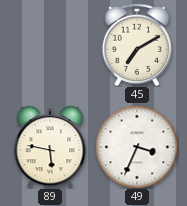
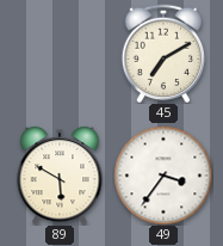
89: 5:47 -> 5:50 (60, 176)
49: 3:34 -> 3:36 (163, 176)
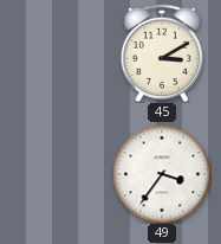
45: 7:10 -> 3:10 (161, 53)
89: 5:50 -> none (60, 176)
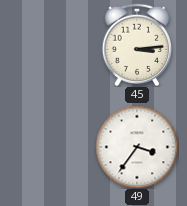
45: 3:10 -> 3:14 (136, 45)
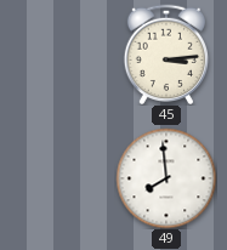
49: 3:36 -> 7:59 (166, 178)
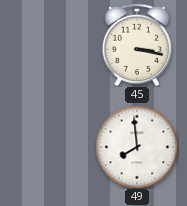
45: 3:14 -> 3:17 (136, 45)
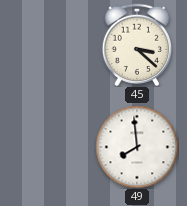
45: 3:17 -> 3:22 (136, 45)
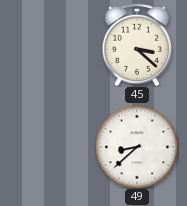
49: 7:59 -> 8:38 (137, 147)
